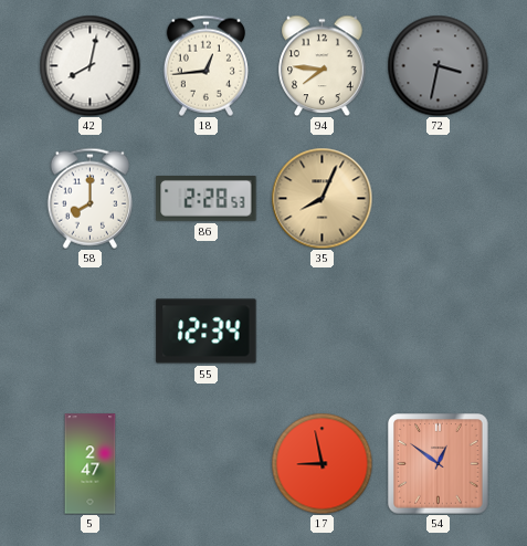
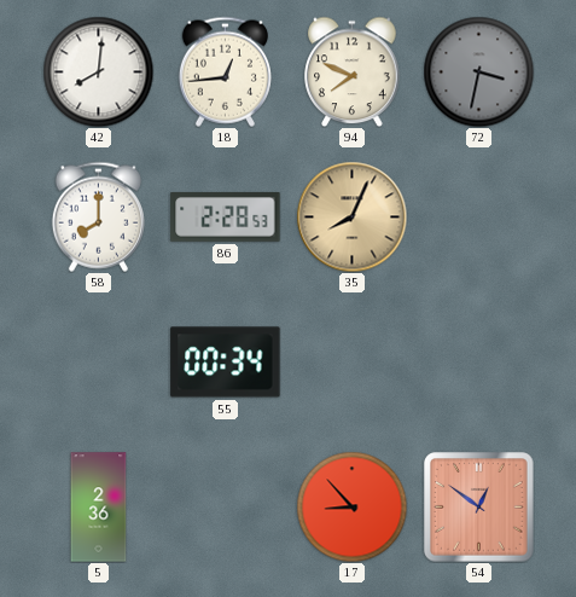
42: 8:02 -> 8:01 (98, 71)
94: 7:46 -> 7:49 (353, 71)
55: 12:34 -> 00:34 (226, 363)
5: 2:47 -> 2:36 (99, 508)
17: 8:58 -> 8:53 (351, 506)
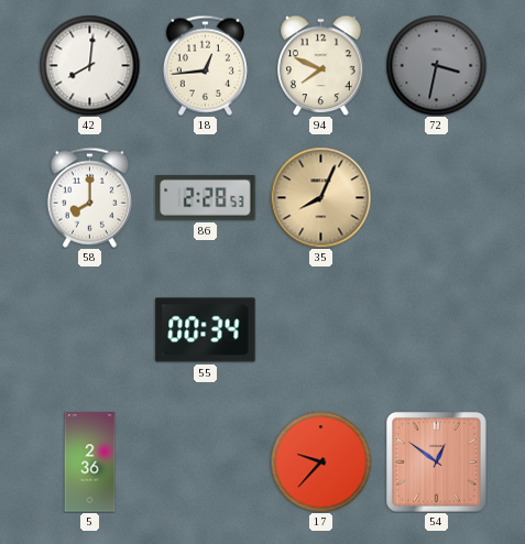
17: 8:53 -> 9:37 (320, 461)
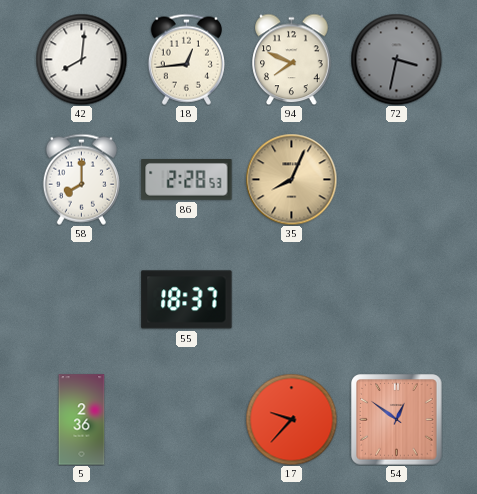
55: 00:34 -> 18:37 (187, 300)
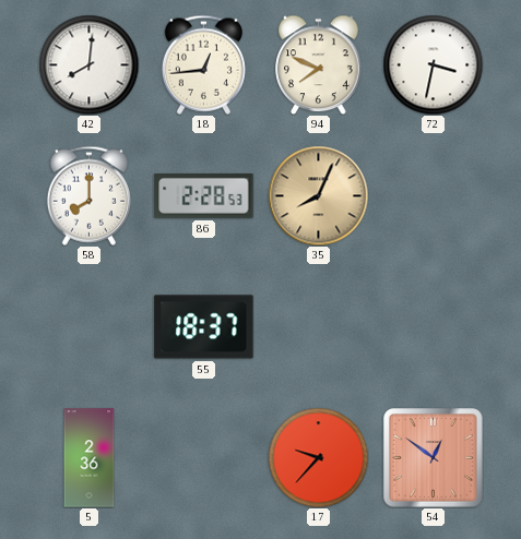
72 dial: grey -> white (433, 64)
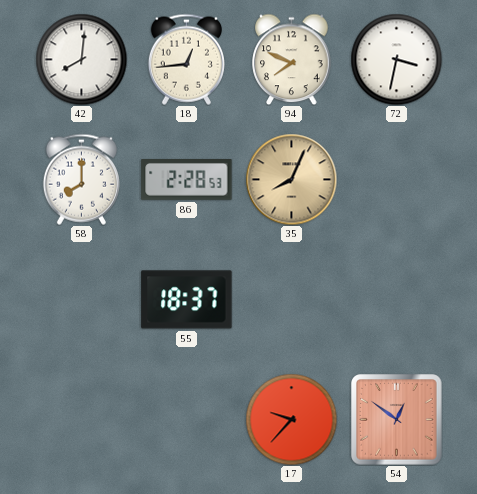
5: 2:36 -> none (90, 458)
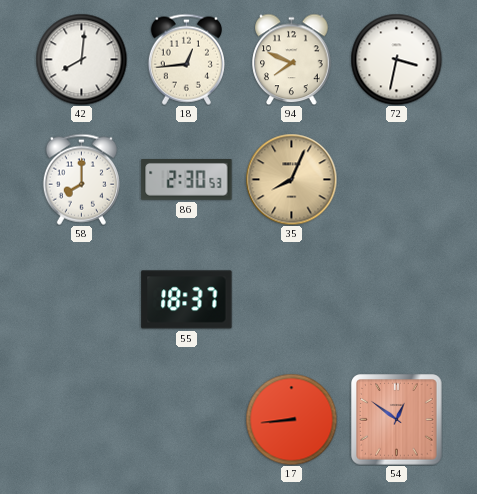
86: 2:28 -> 2:30 (187, 180)
17: 9:37 -> 8:44 (291, 419)
